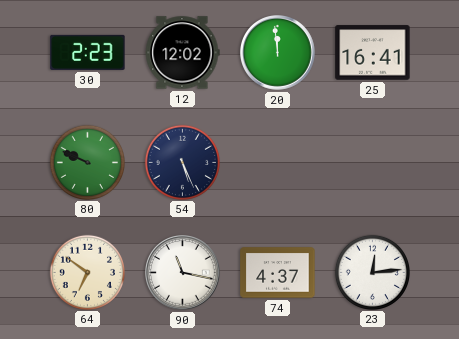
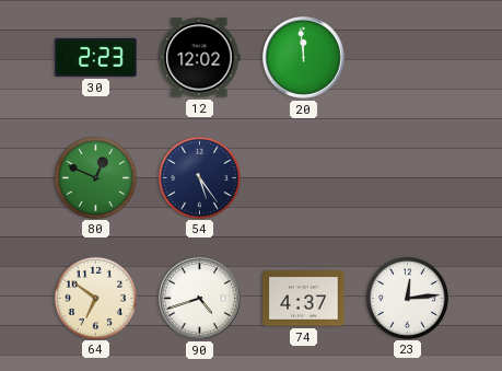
25: 16:41 -> none (373, 53)
80: 9:49 -> 12:49 (95, 177)
54: 5:26 -> 5:24 (199, 177)
90: 11:17 -> 4:42 (200, 299)
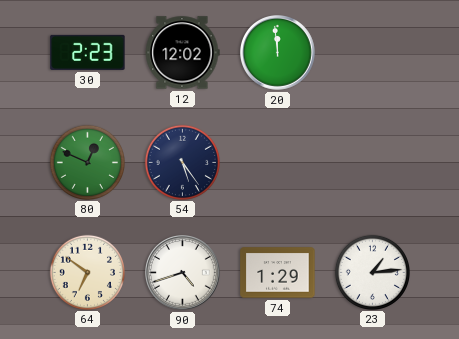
74: 4:37 -> 1:29 (278, 273)
23: 12:14 -> 1:14 (372, 272)
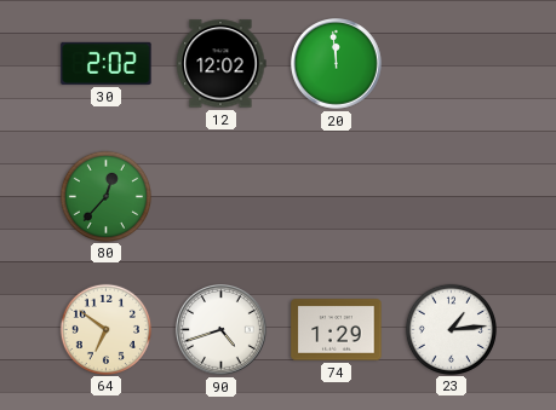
30: 2:23 -> 2:02 (107, 63)
80: 12:49 -> 12:37 (105, 196)
54: 5:24 -> none (182, 162)
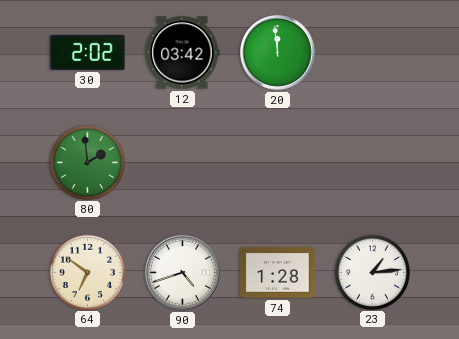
12: 12:02 -> 03:42 (182, 53)
80: 12:37 -> 1:59 (87, 162)
74: 1:29 -> 1:28 (278, 273)
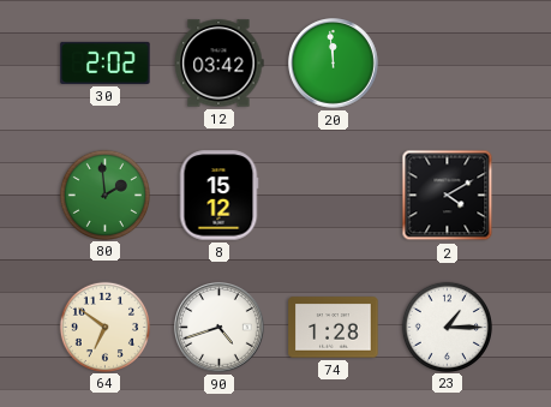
8: none -> 15:12 (218, 196)
2: none -> 4:10 (448, 196)
23: 1:14 -> 1:15 (447, 327)
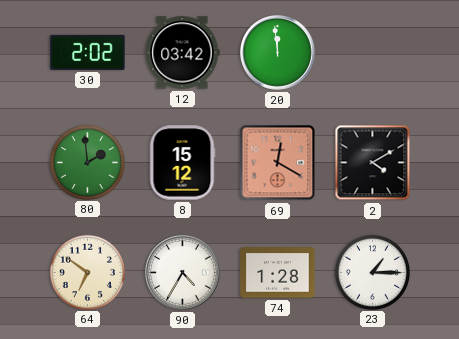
69: none -> 12:20 (278, 163)
90: 4:42 -> 4:35 (183, 273)
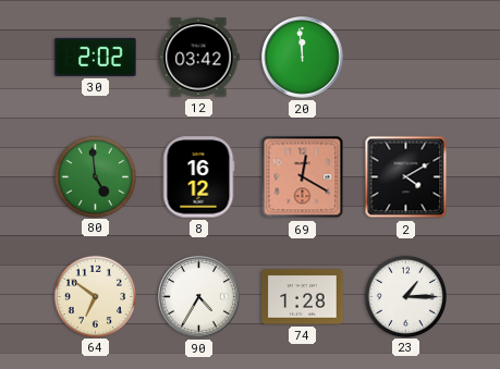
80: 1:59 -> 4:59 (95, 176)
8: 15:12 -> 16:12 (198, 177)
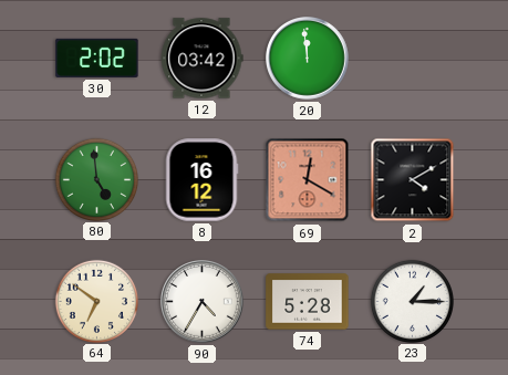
74: 1:28 -> 5:28 (308, 302)
